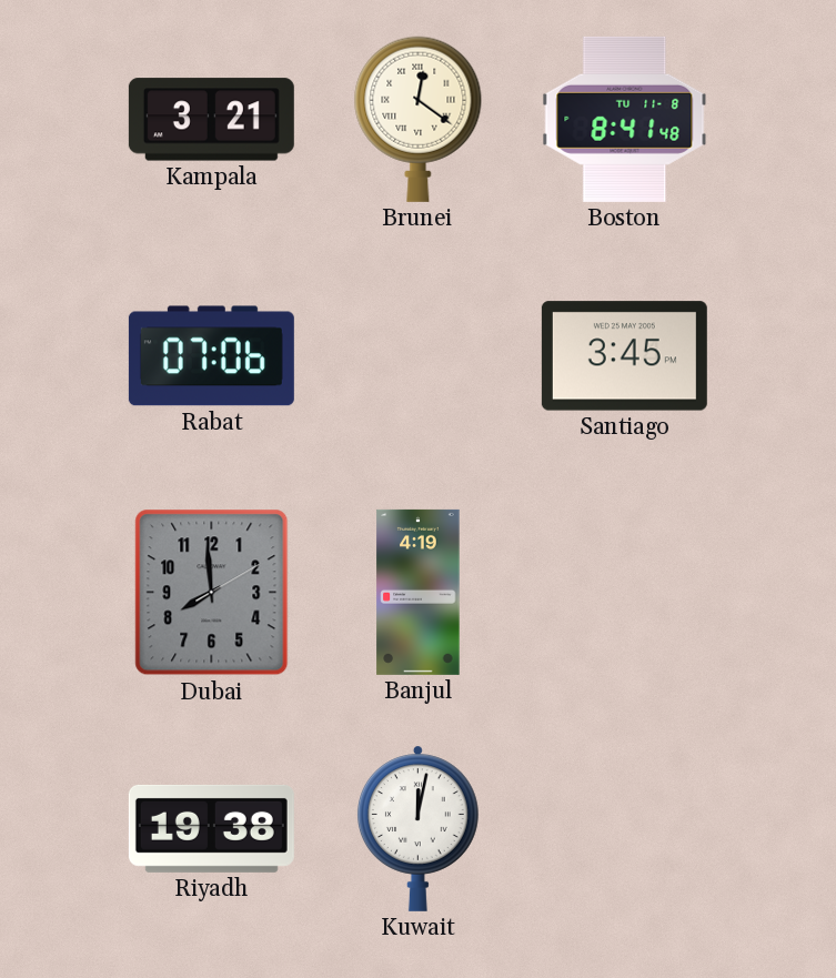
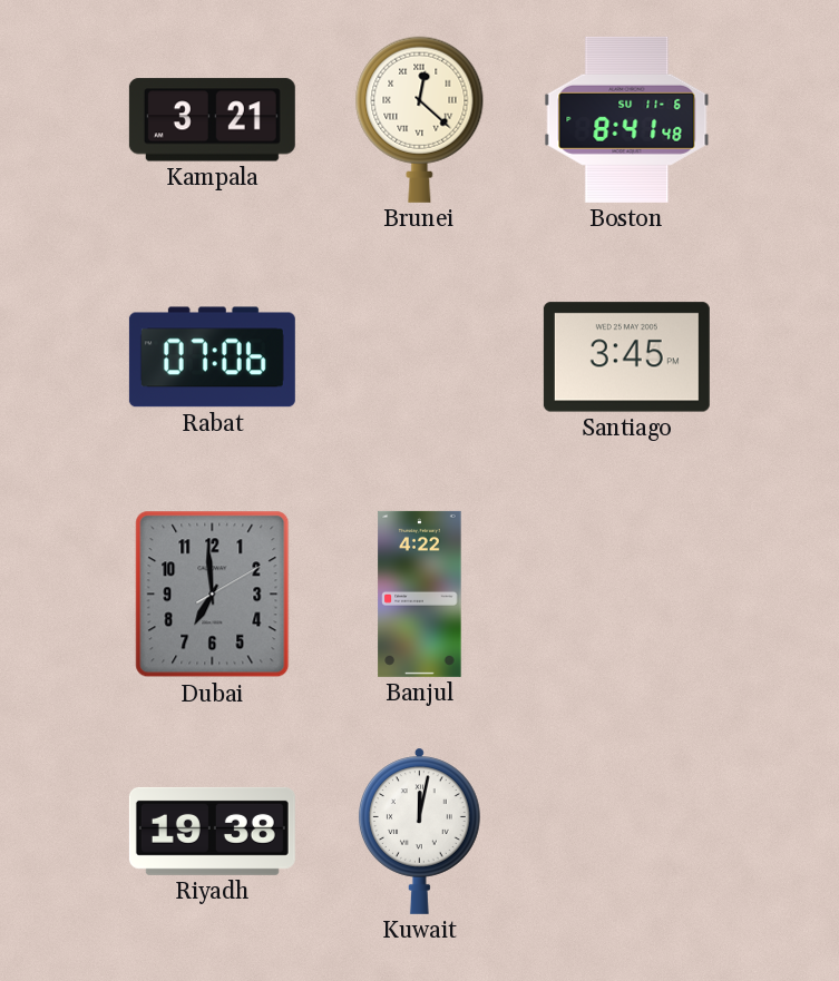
Brunei: 12:21 -> 12:22 (420, 119)
Boston date: TU 11-8 -> SU 11-6 (627, 119)
Dubai: 7:59 -> 6:59 (213, 595)
Banjul: 4:19 -> 4:22 (420, 593)
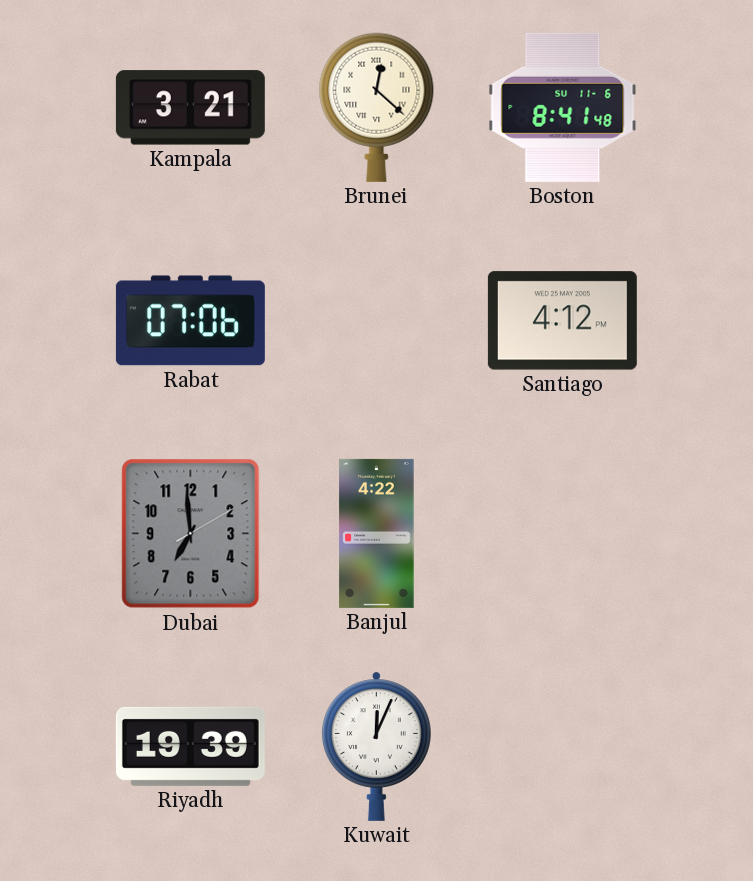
Santiago: 3:45 -> 4:12 (562, 321)
Riyadh: 19:38 -> 19:39 (190, 746)
Kuwait: 12:02 -> 12:04 (376, 746)
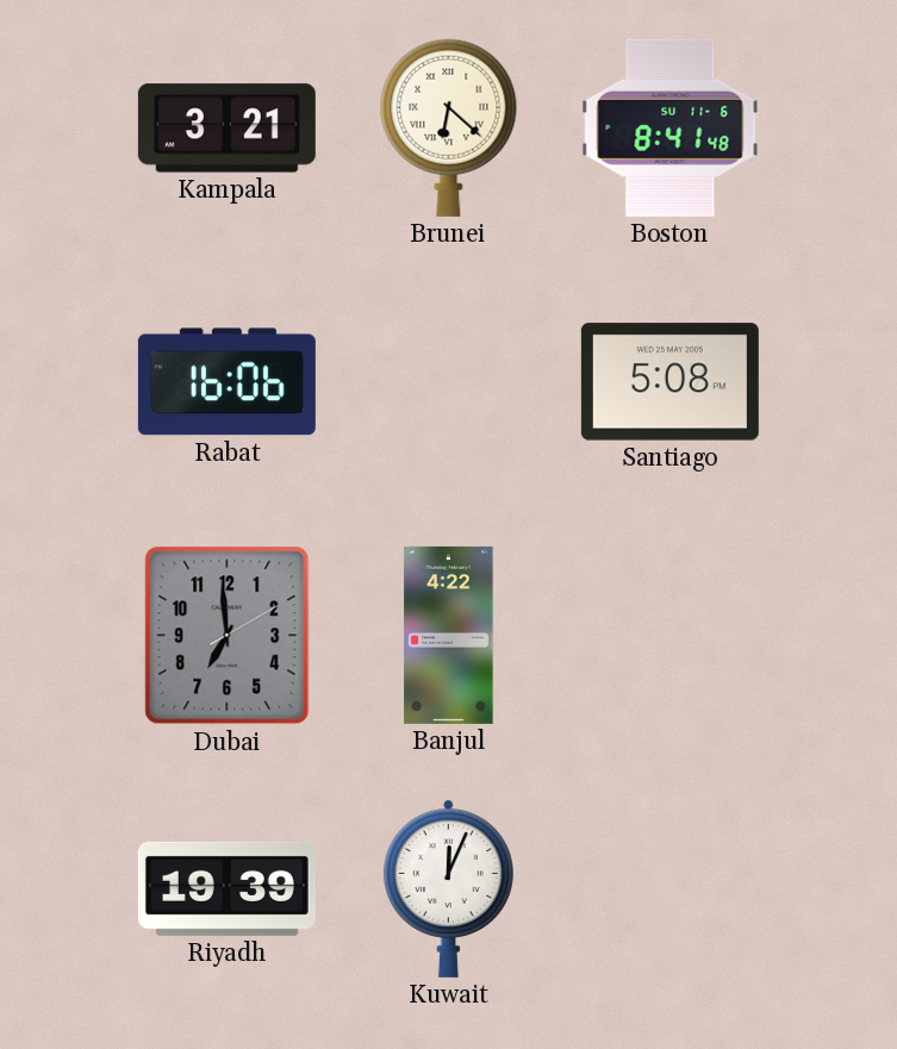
Brunei: 12:22 -> 6:22 (449, 127)
Rabat: 07:06 -> 16:06 (226, 382)
Santiago: 4:12 -> 5:08 (669, 382)
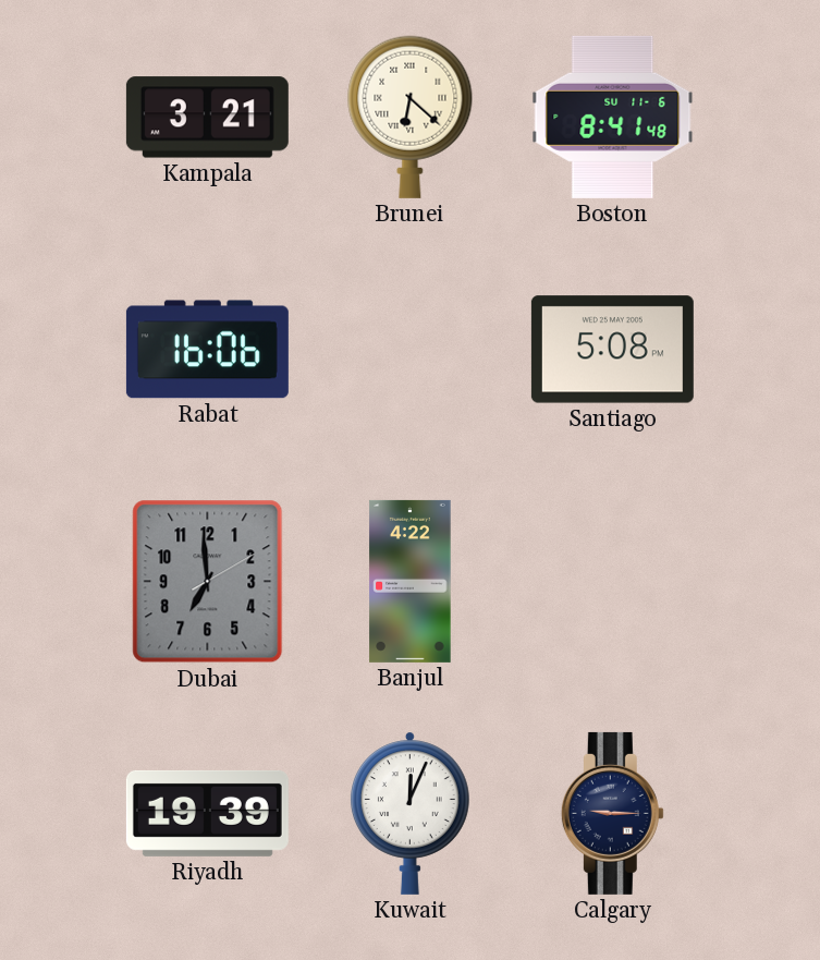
Calgary: none -> 9:15 (612, 813)
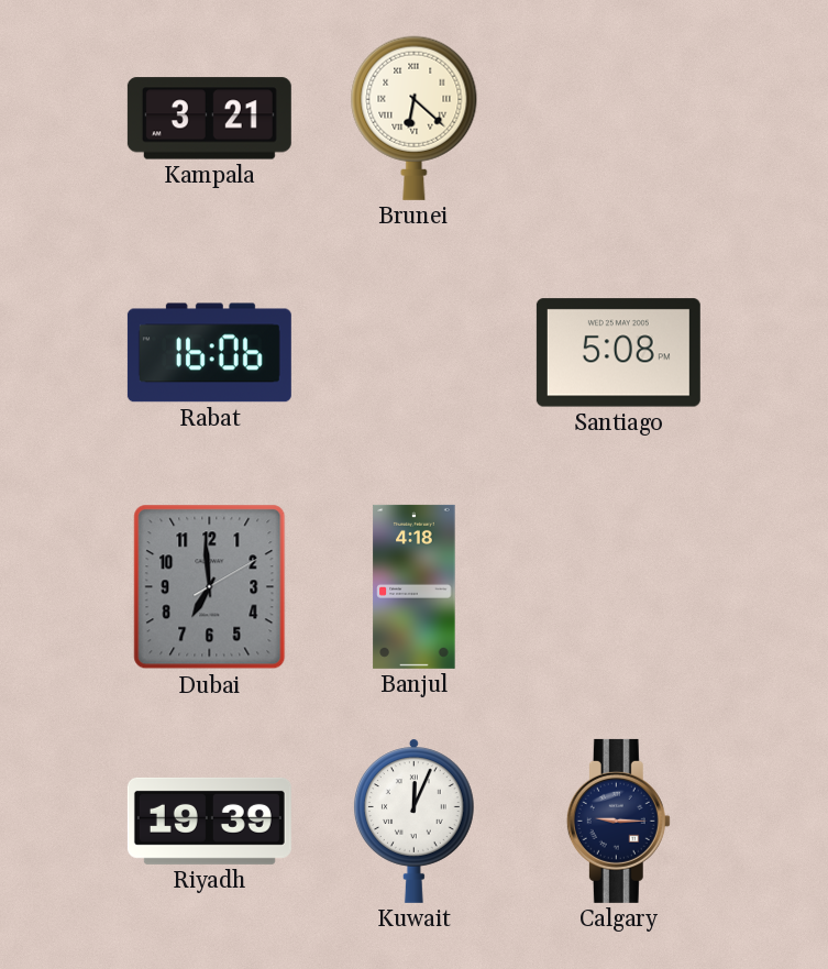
Boston: 8:41 -> none (613, 117)
Banjul: 4:22 -> 4:18 (415, 586)
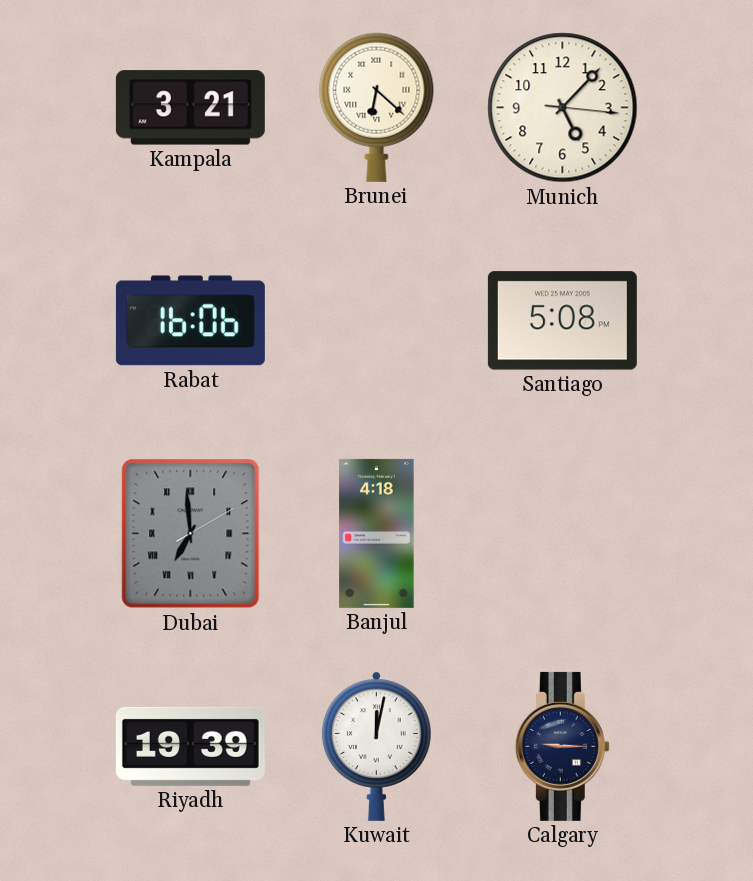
Munich: none -> 5:07 (563, 108)
Dubai numerals: Arabic -> Roman (191, 534)
Kuwait: 12:04 -> 12:02 (376, 746)
